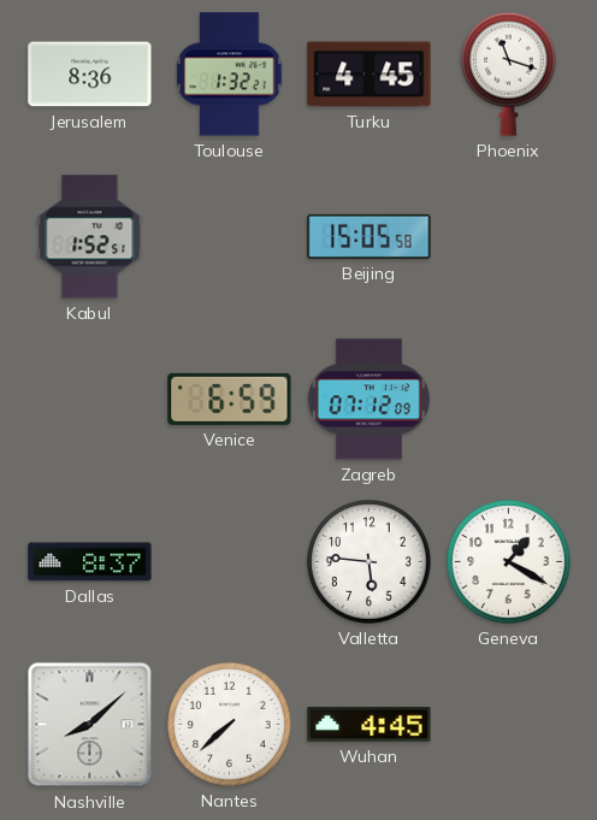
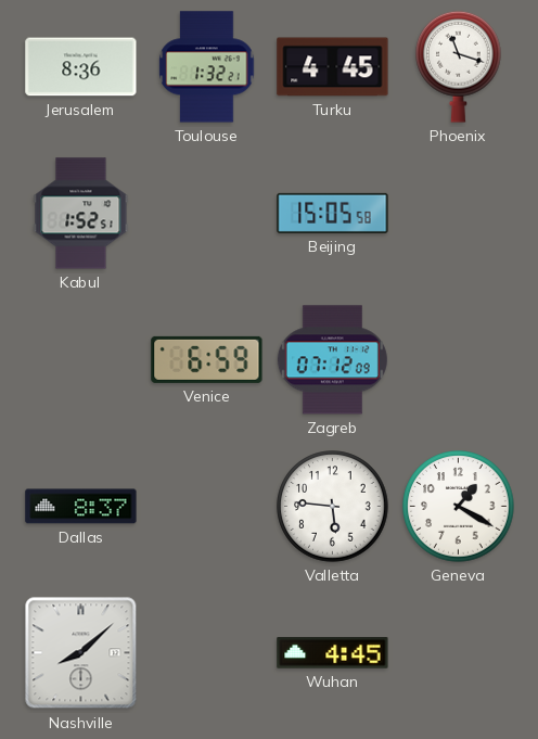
Nantes: 7:38 -> none (230, 725)
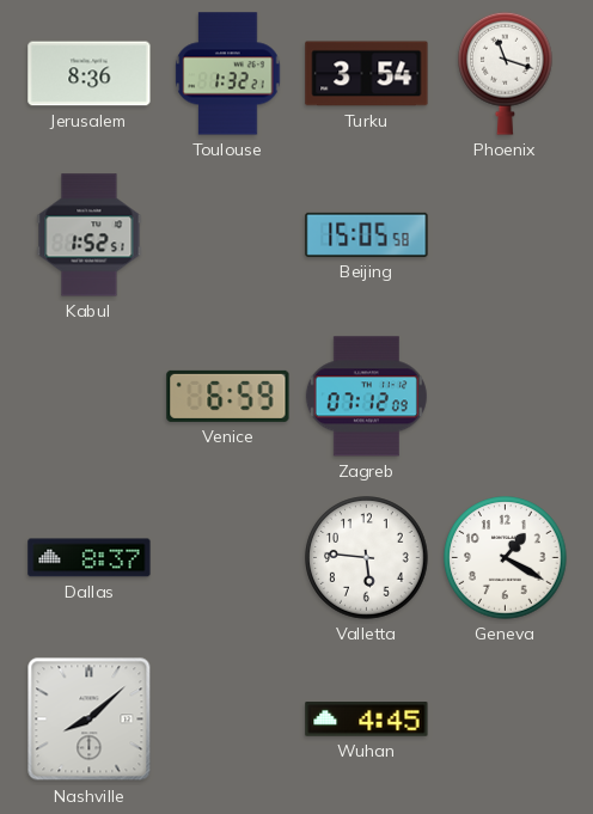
Turku: 4:45 -> 3:54 (367, 74)
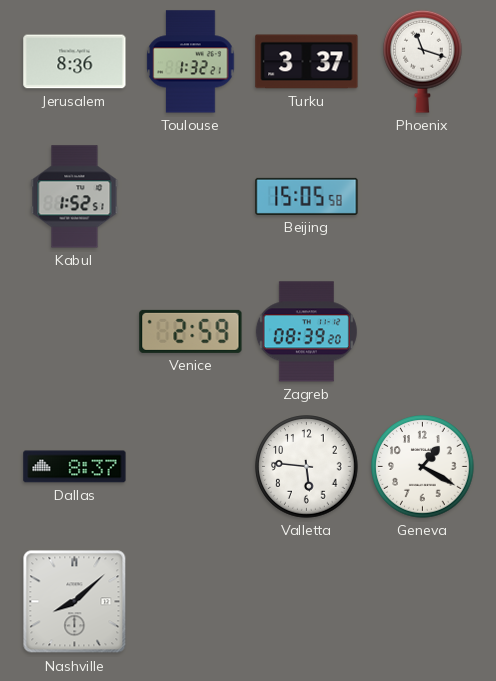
Turku: 3:54 -> 3:37 (307, 62)
Venice: 6:59 -> 2:59 (191, 331)
Zagreb: 07:12 -> 08:39 (306, 332)
Wuhan: 4:45 -> none (367, 720)
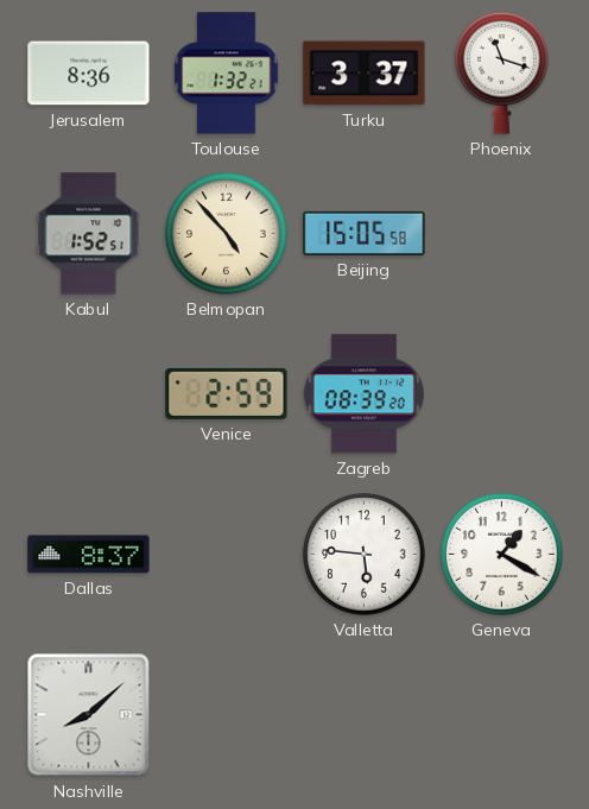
Belmopan: none -> 4:53 (227, 234)
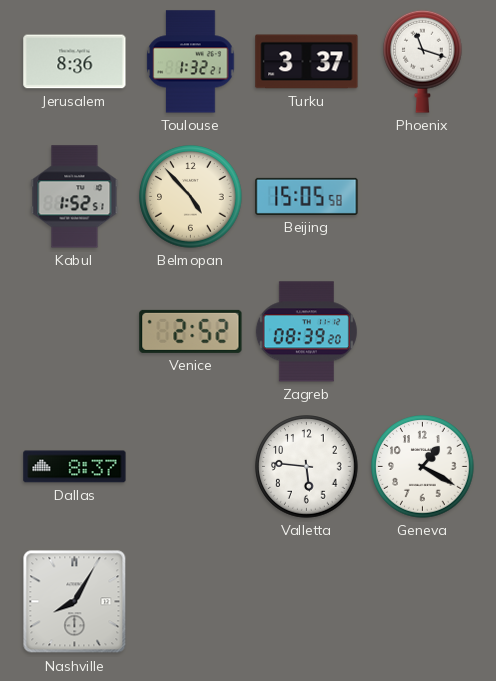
Venice: 2:59 -> 2:52 (191, 331)
Nashville: 8:08 -> 8:05 (75, 602)
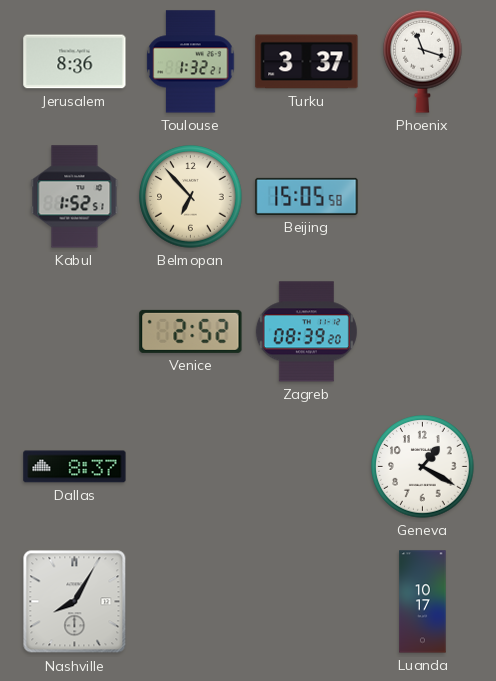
Belmopan: 4:53 -> 6:53 (191, 197)
Valletta: 5:46 -> none (307, 467)
Luanda: none -> 10:17 (423, 602)
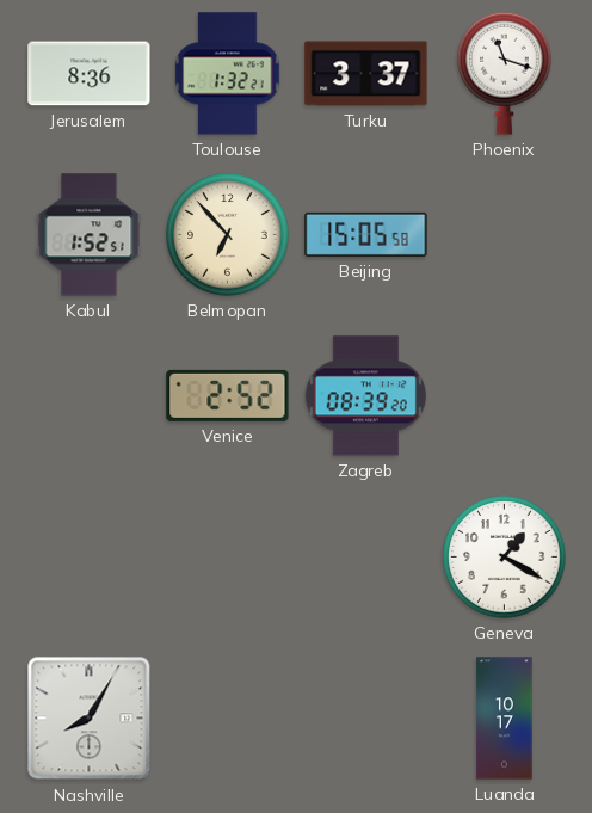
Dallas: 8:37 -> none (75, 467)
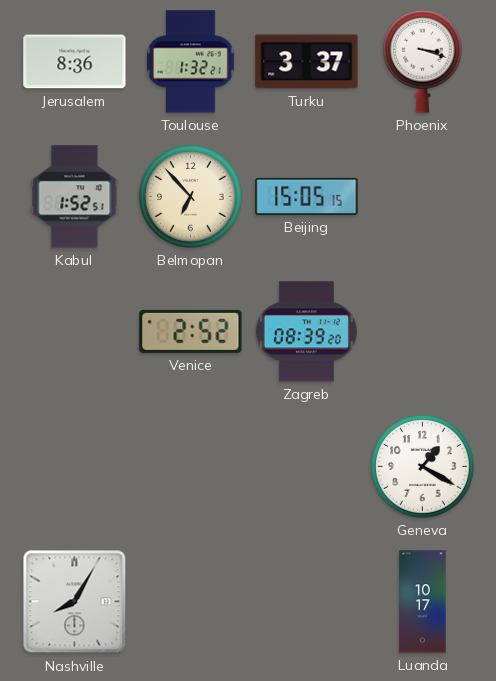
Phoenix: 11:18 -> 3:18 (423, 61)
Beijing: 15:05:58 -> 15:05:15 (307, 196)
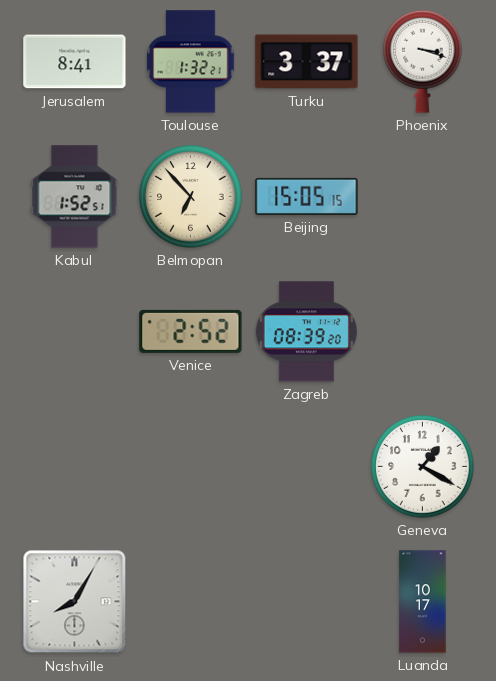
Jerusalem: 8:36 -> 8:41 (75, 62)
